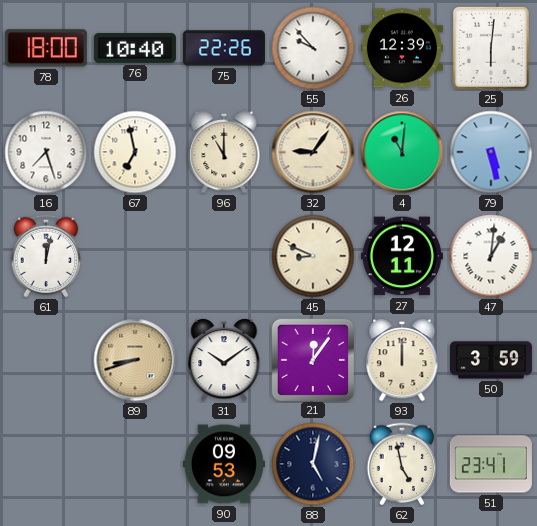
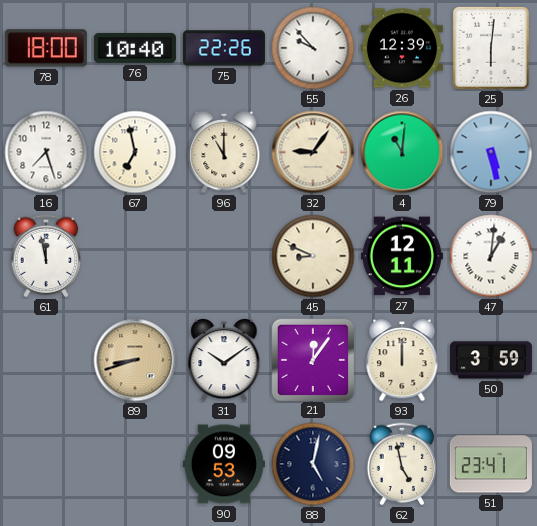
61: 12:02 -> 11:58 (46, 256)
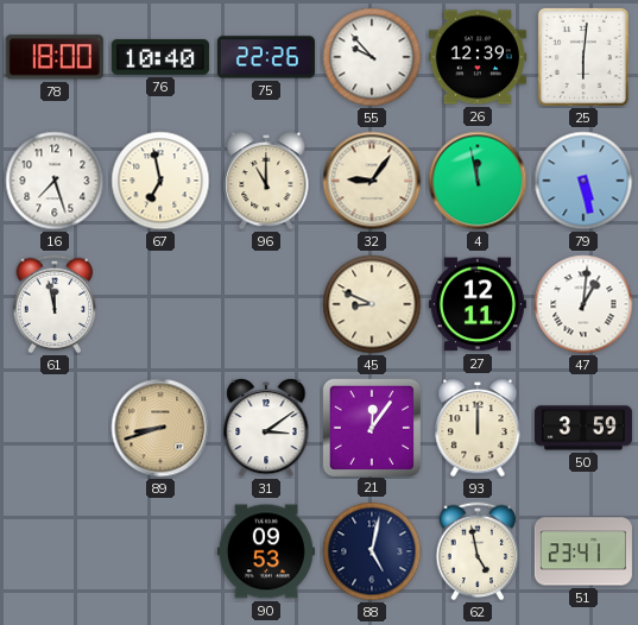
4: 11:01 -> 11:58 (478, 181)
31: 10:09 -> 3:09 (266, 428)
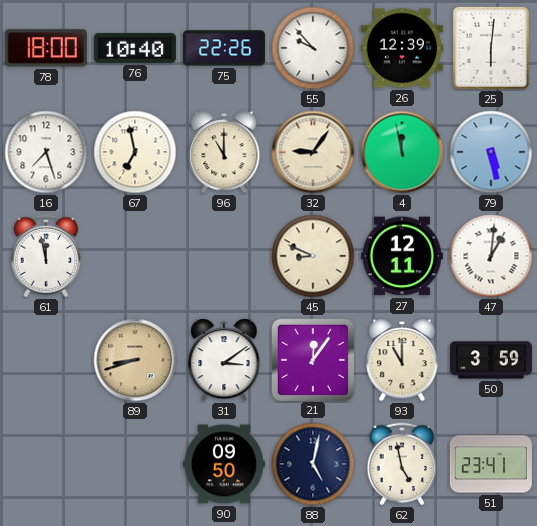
93: 12:00 -> 11:00 (402, 360)
90: 09:53 -> 09:50 (224, 464)
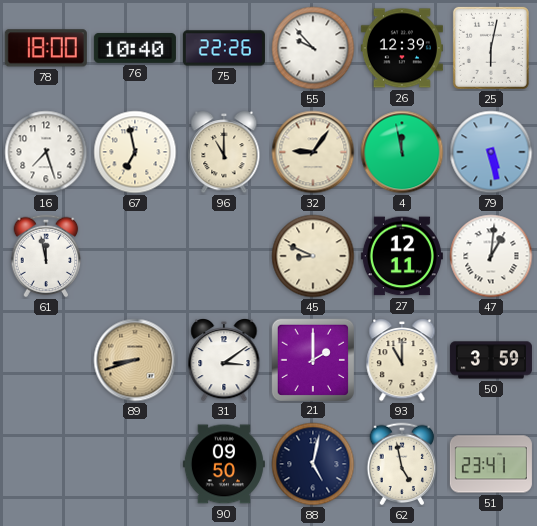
25: 6:01 -> 6:02 (491, 48)
21: 12:06 -> 2:00 (312, 359)
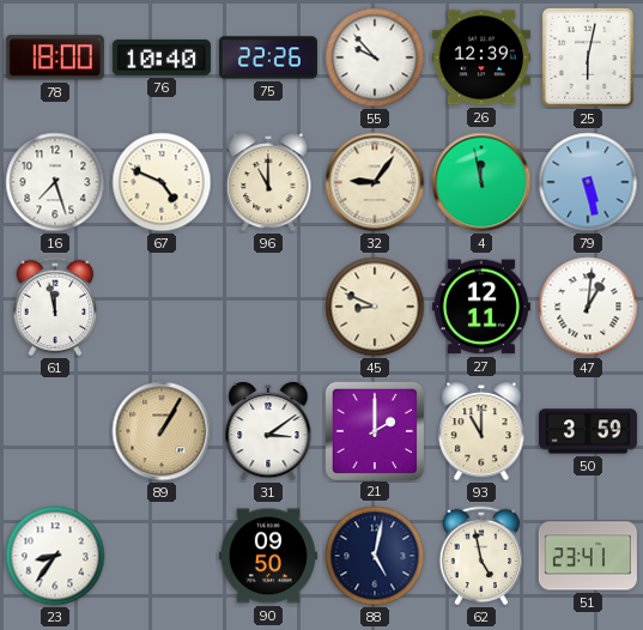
67: 6:58 -> 4:49 (162, 182)
89: 8:42 -> 1:05 (162, 431)
23: none -> 8:36 (55, 556)
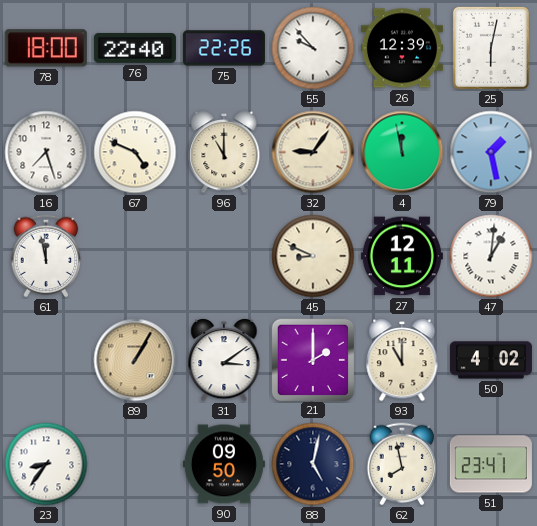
76: 10:40 -> 22:40 (135, 48)
79: 5:28 -> 1:28 (491, 152)
50: 3:59 -> 4:02 (491, 360)
62: 4:58 -> 7:58 (402, 464)
